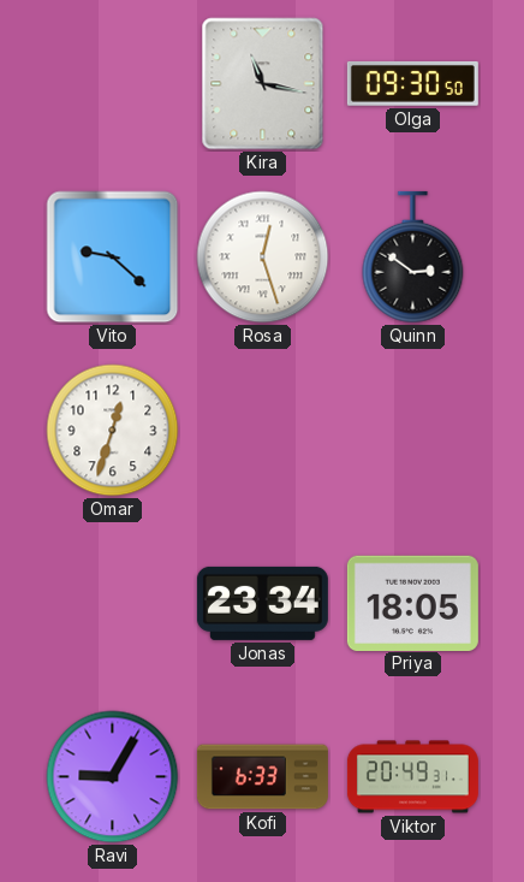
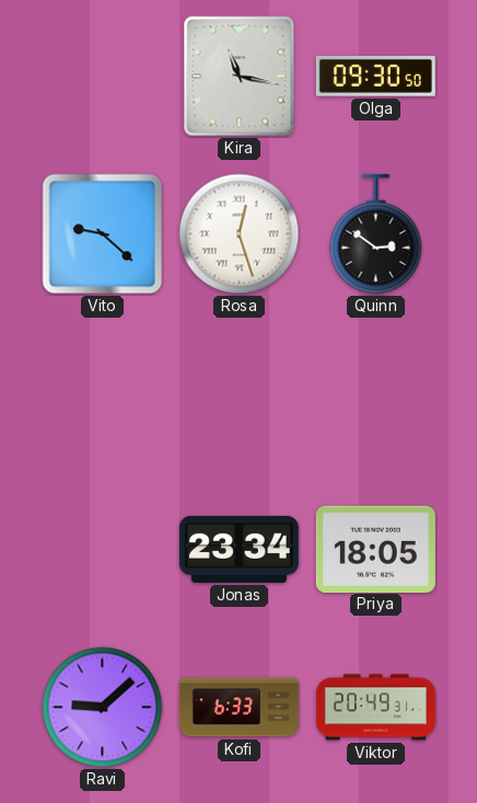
Omar: 12:33 -> none (113, 431)
Ravi: 9:05 -> 9:08 (103, 708)
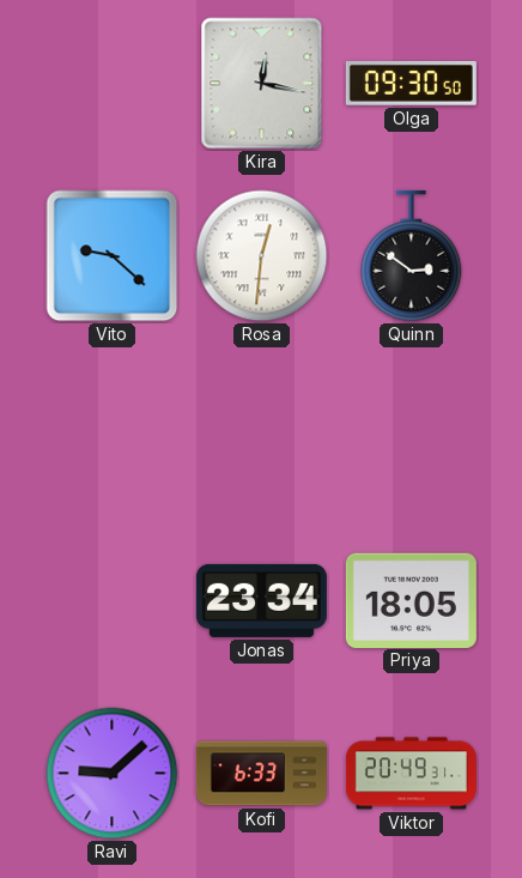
Kira: 11:17 -> 12:17 (262, 84)
Rosa: 12:27 -> 12:31 (262, 256)
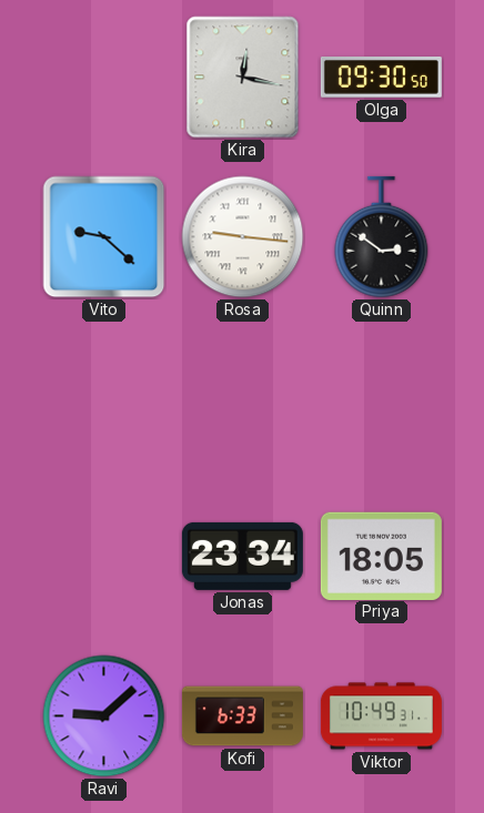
Rosa: 12:31 -> 9:16 (243, 237)
Viktor: 20:49 -> 10:49 (381, 717)
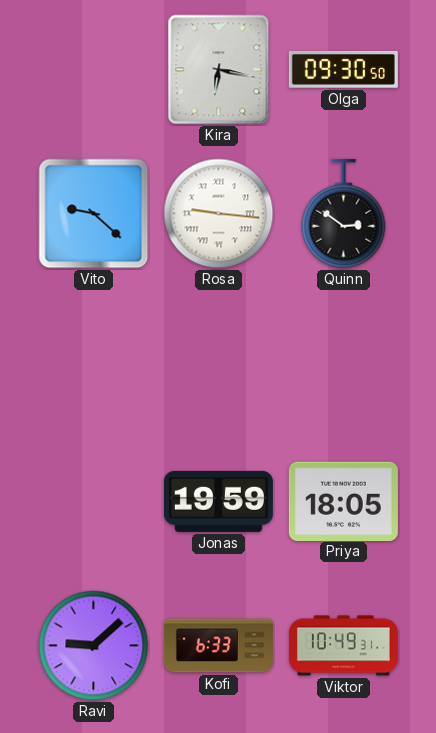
Kira: 12:17 -> 6:17 (219, 70)
Jonas: 23:34 -> 19:59 (218, 501)
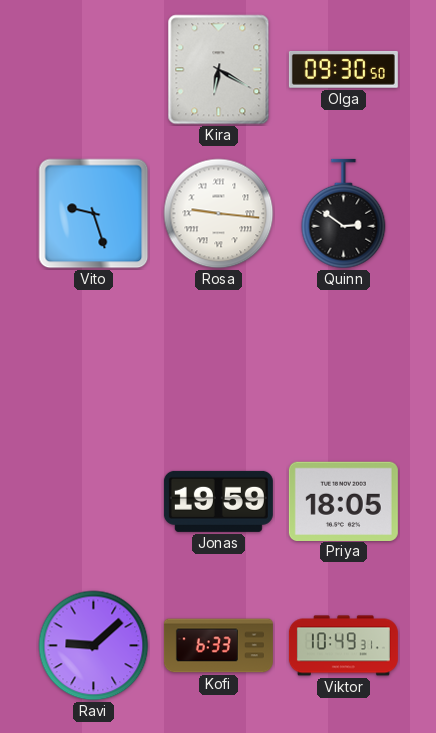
Kira: 6:17 -> 6:20 (219, 70)
Vito: 9:22 -> 9:27 (94, 214)
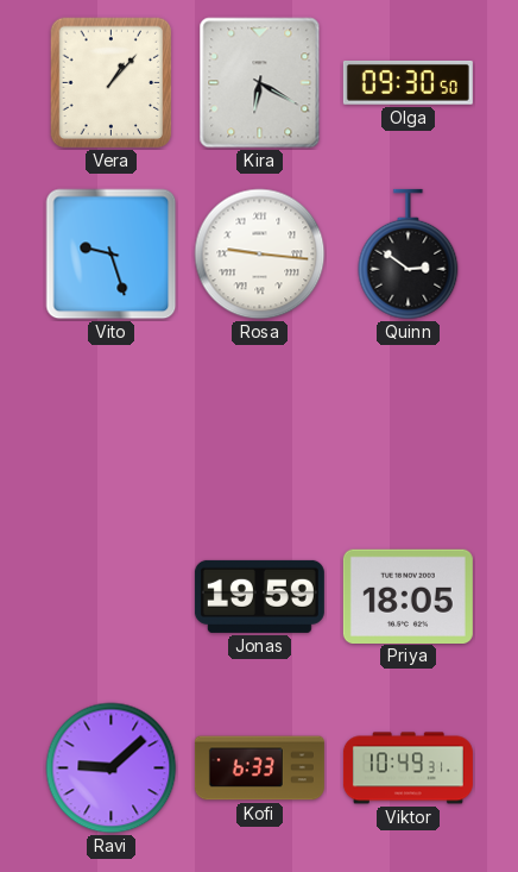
Vera: none -> 1:07 (112, 83)
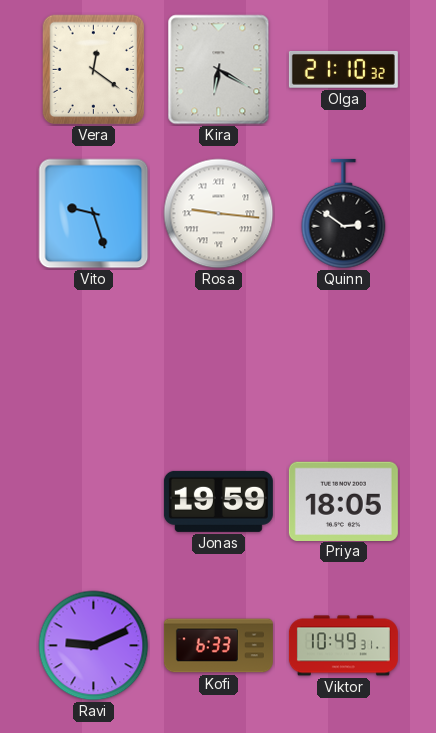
Vera: 1:07 -> 12:21 (94, 70)
Olga: 09:30 -> 21:10 (343, 69)
Ravi: 9:08 -> 9:11 (94, 646)
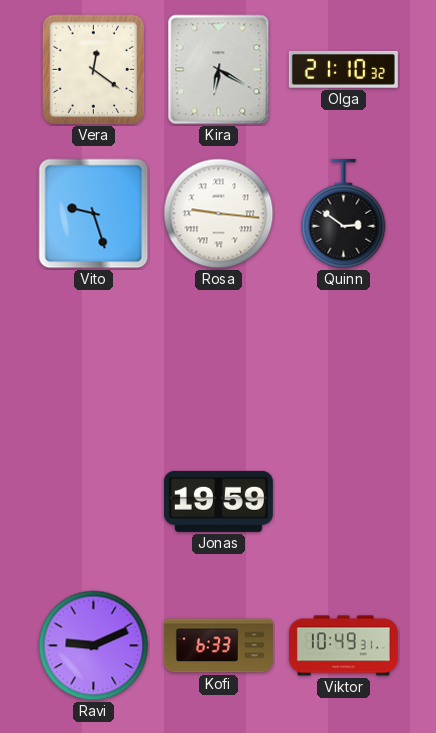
Priya: 18:05 -> none (343, 501)
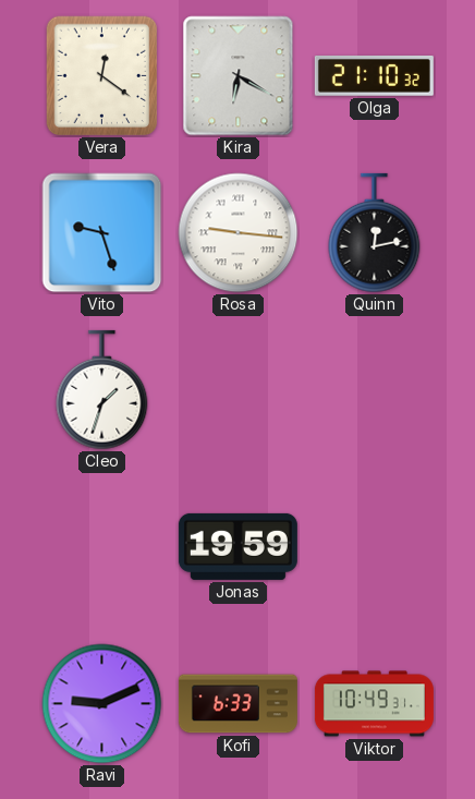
Quinn: 2:51 -> 12:13 (375, 233)
Cleo: none -> 1:33 (102, 390)
